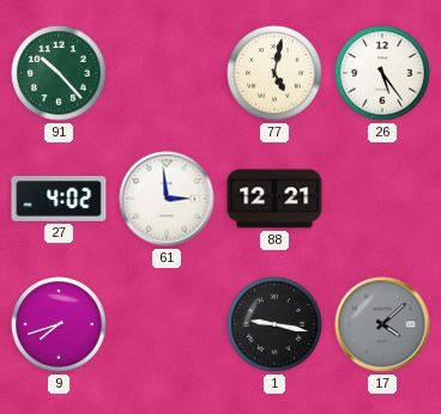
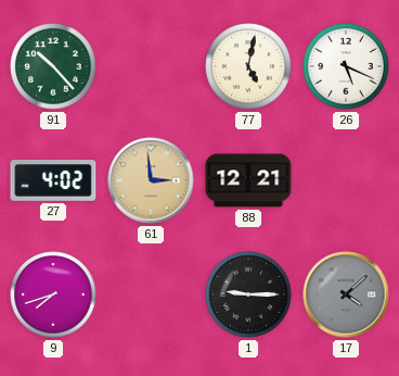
26: 5:24 -> 5:19 (346, 66)
61 dial: white -> champagne (151, 180)
1: 9:17 -> 9:15 (248, 294)
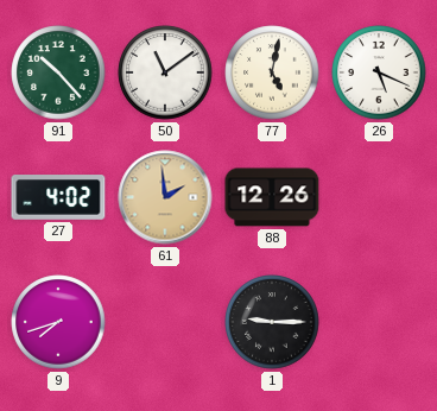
50: none -> 11:09 (165, 72)
61: 2:59 -> 1:59 (165, 197)
88: 12:21 -> 12:26 (272, 197)
17: 4:08 -> none (346, 294)
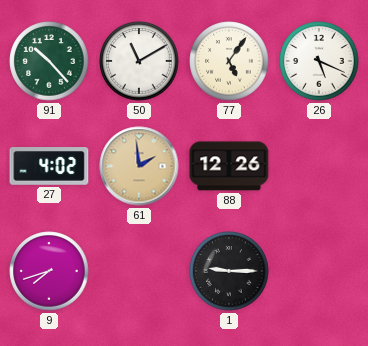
50: 11:09 -> 11:10 (139, 61)
77: 5:02 -> 5:06 (229, 61)
